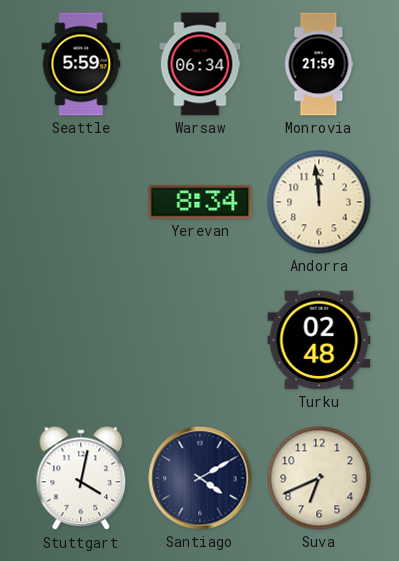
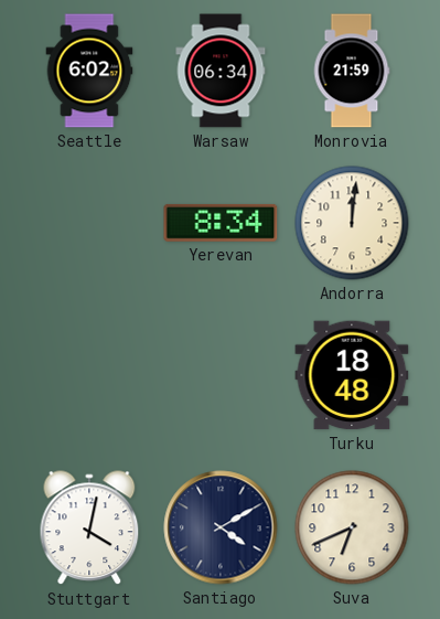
Seattle: 5:59 -> 6:02 (89, 71)
Andorra: 11:59 -> 12:01 (352, 223)
Turku: 02:48 -> 18:48 (352, 375)
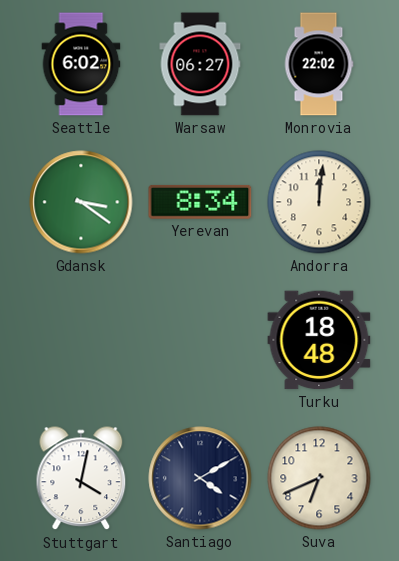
Warsaw: 06:34 -> 06:27 (200, 64)
Monrovia: 21:59 -> 22:02 (319, 64)
Gdansk: none -> 3:21 (81, 202)
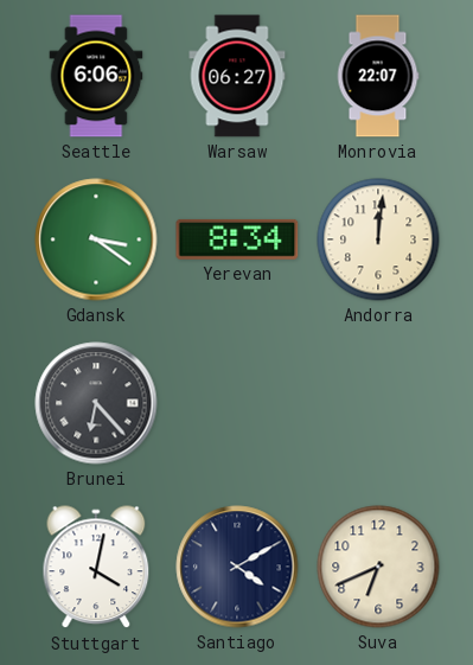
Seattle: 6:02 -> 6:06 (96, 76)
Monrovia: 22:02 -> 22:07 (378, 76)
Brunei: none -> 6:23 (96, 403)
Turku: 18:48 -> none (319, 340)
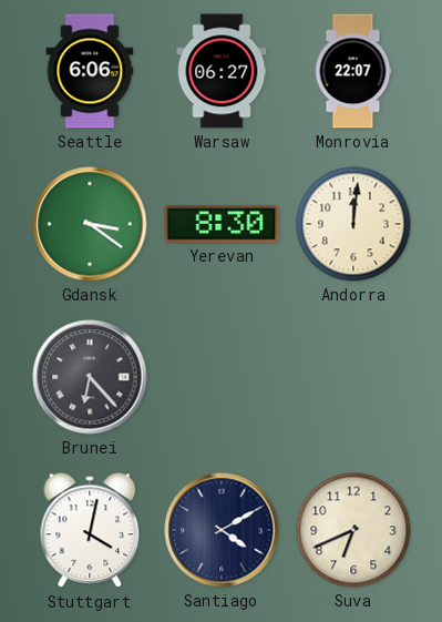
Yerevan: 8:34 -> 8:30 (222, 224)
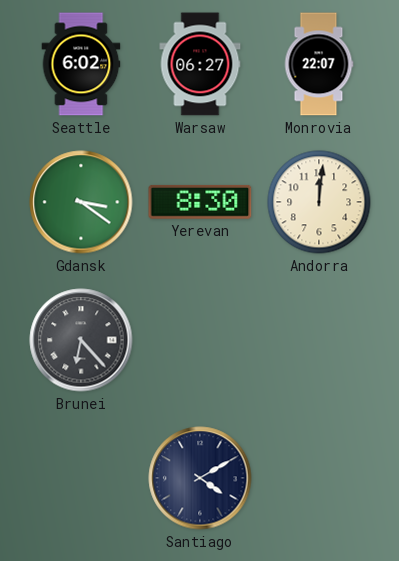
Seattle: 6:06 -> 6:02 (81, 64)
Stuttgart: 4:02 -> none (90, 531)
Suva: 6:41 -> none (353, 530)
